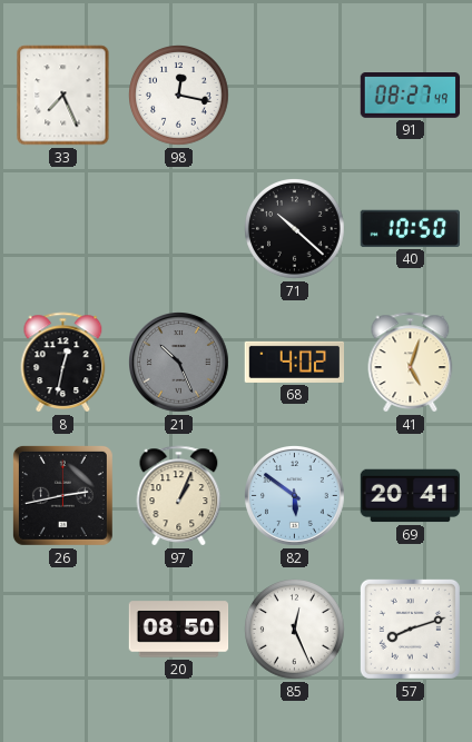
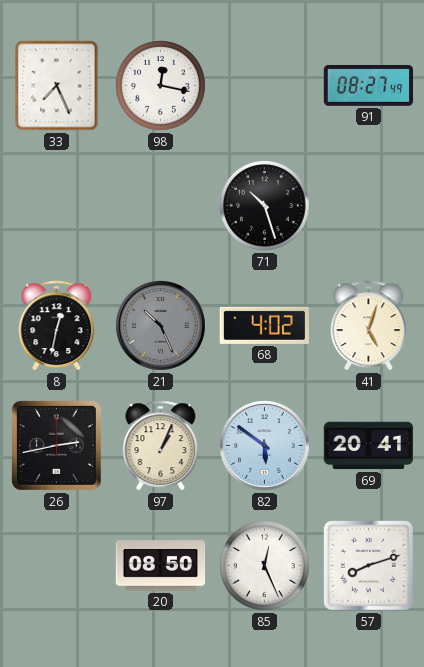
71: 10:22 -> 10:27 (265, 206)
40: 10:50 -> none (410, 228)
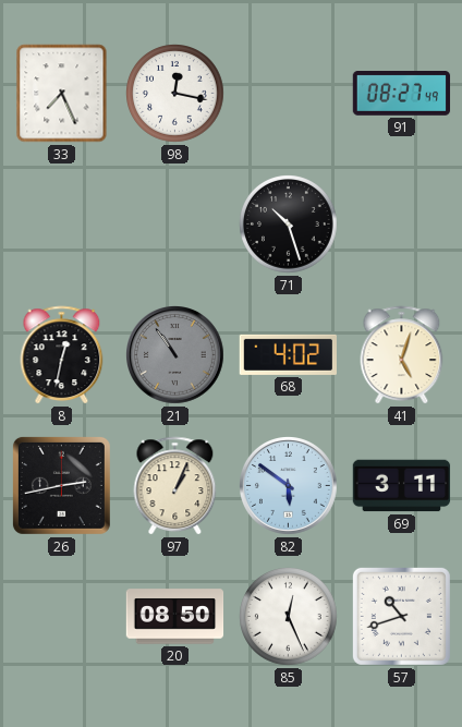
21: 10:26 -> 10:54 (175, 355)
69: 20:41 -> 3:11 (402, 486)
57: 8:12 -> 10:42 (401, 616)
